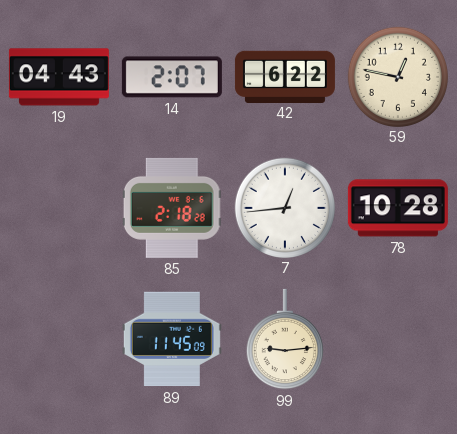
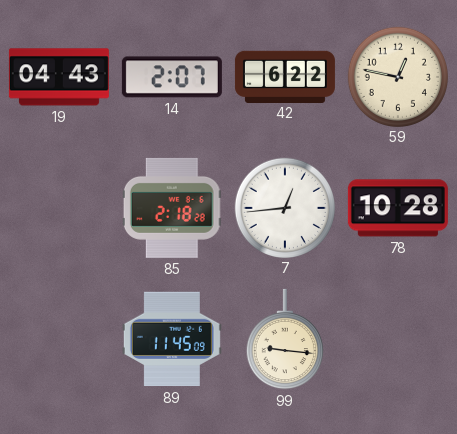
99: 9:14 -> 9:16 (285, 339)
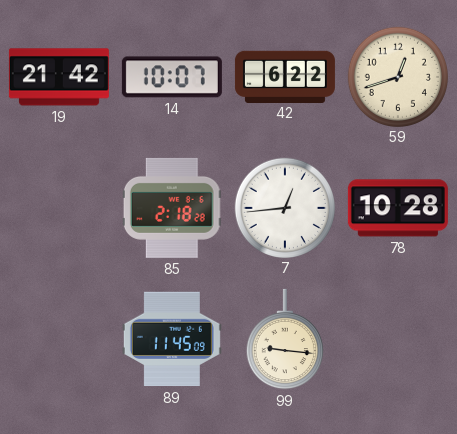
19: 04:43 -> 21:42 (59, 77)
14: 2:07 -> 10:07 (172, 77)
59: 12:47 -> 12:42 (397, 76)
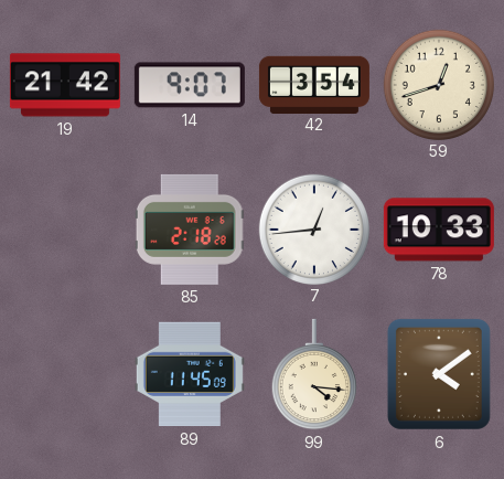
14: 10:07 -> 9:07 (190, 85)
42: 6:22 -> 3:54 (314, 84)
78: 10:28 -> 10:33 (439, 230)
99: 9:16 -> 4:16 (314, 374)
6: none -> 4:09 (439, 374)
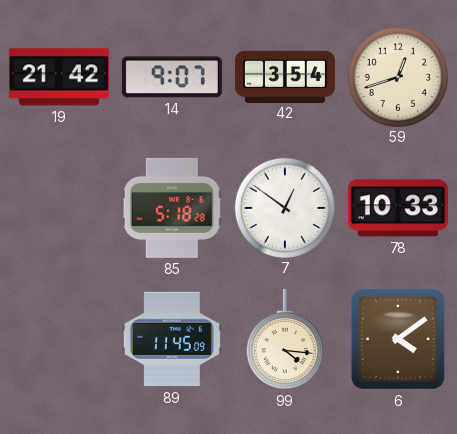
85: 2:18 -> 5:18 (172, 208)
7: 12:44 -> 12:51 (284, 207)
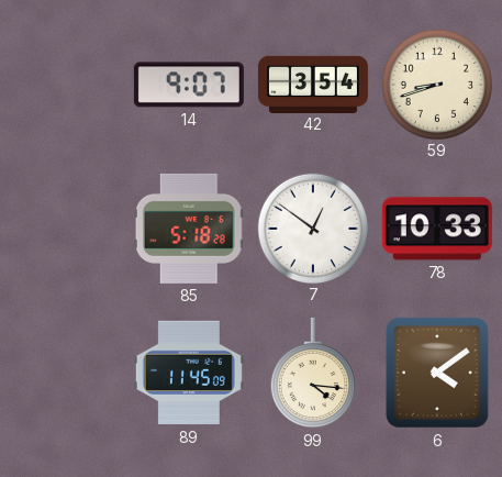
19: 21:42 -> none (59, 77)
59: 12:42 -> 8:42 (436, 84)
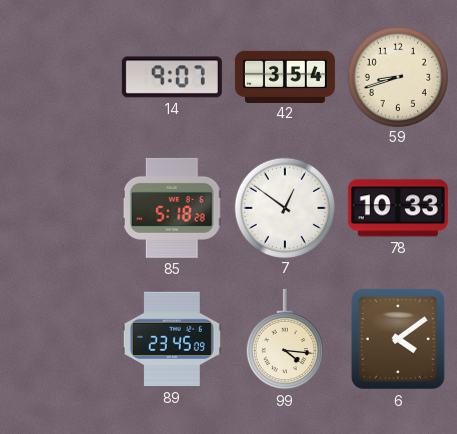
89: 11:45 -> 23:45 (172, 339)
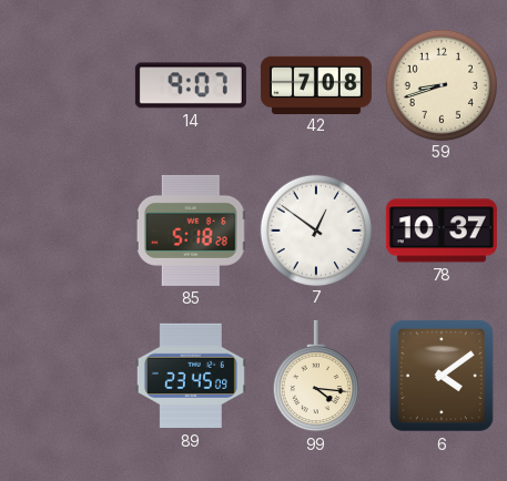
42: 3:54 -> 7:08 (316, 84)
78: 10:33 -> 10:37 (442, 231)
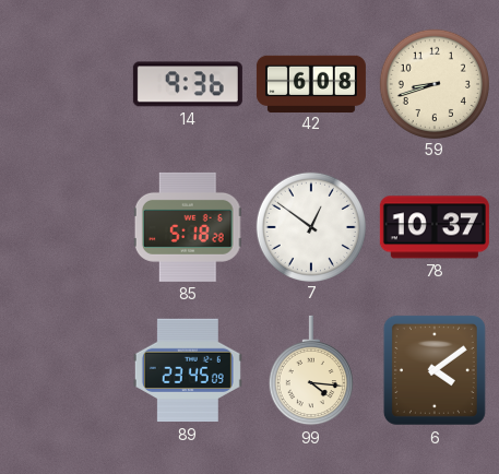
14: 9:07 -> 9:36 (188, 84)
42: 7:08 -> 6:08 (311, 83)
